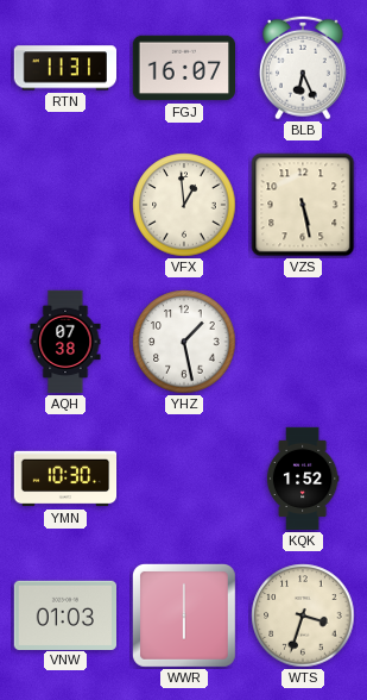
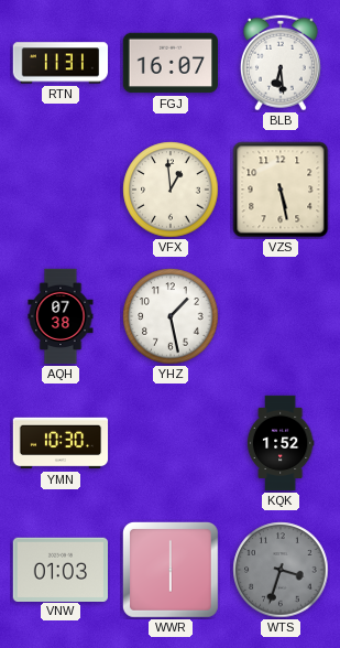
BLB: 6:26 -> 6:29 (281, 63)
WTS dial: cream -> grey (281, 570)
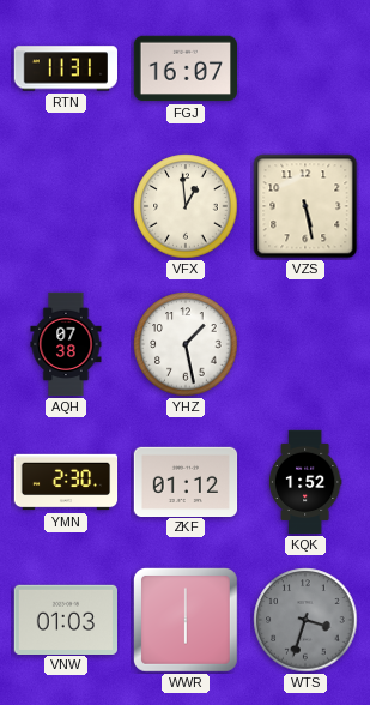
BLB: 6:29 -> none (281, 63)
YMN: 10:30 -> 2:30 (66, 482)
ZKF: none -> 01:12 (186, 481)
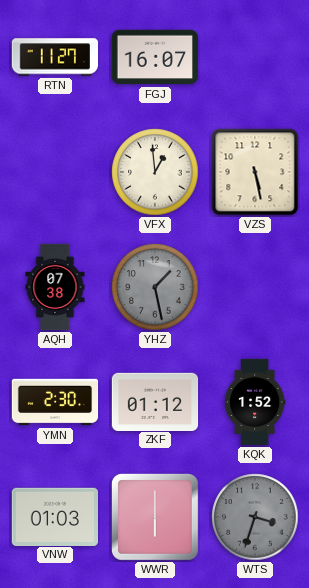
RTN: 11:31 -> 11:27 (54, 57)
YHZ dial: white -> grey (155, 287)
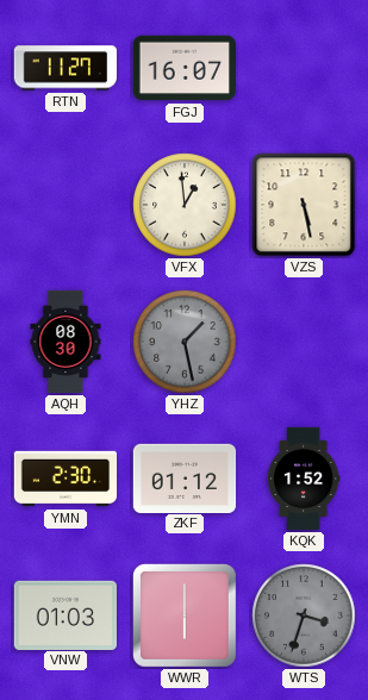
AQH: 07:38 -> 08:30 (66, 342)
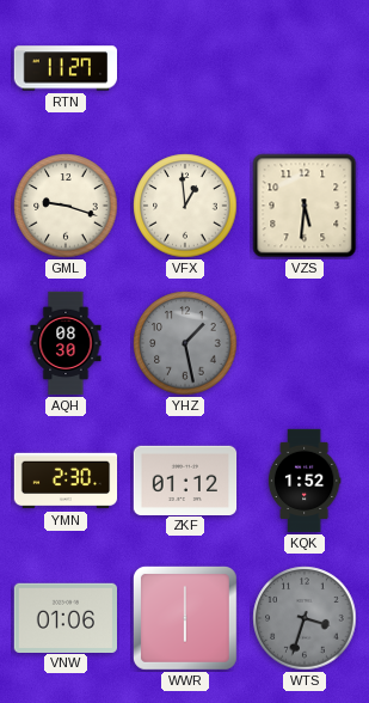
FGJ: 16:07 -> none (183, 68)
GML: none -> 9:18 (66, 206)
VZS: 5:28 -> 5:31 (305, 206)
VNW: 01:03 -> 01:06 (64, 617)
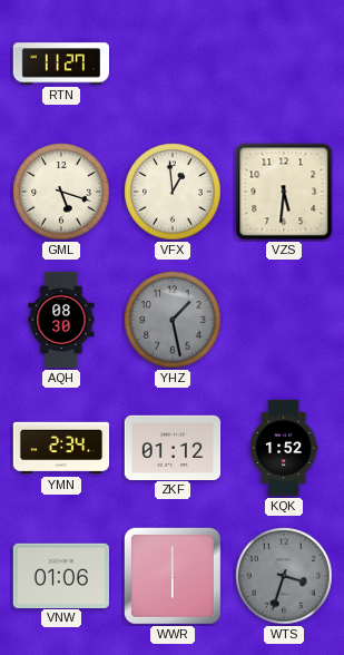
GML: 9:18 -> 5:18 (61, 192)
YMN: 2:30 -> 2:34 (61, 448)
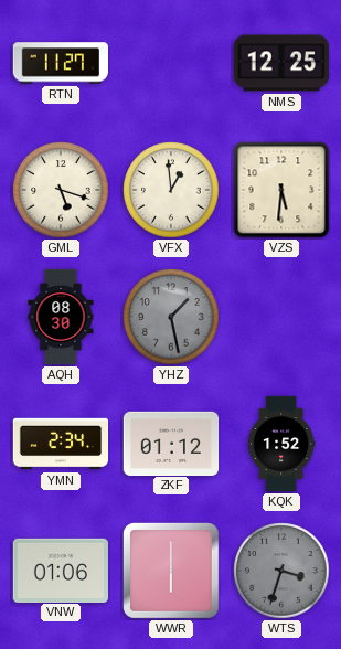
NMS: none -> 12:25 (280, 63)
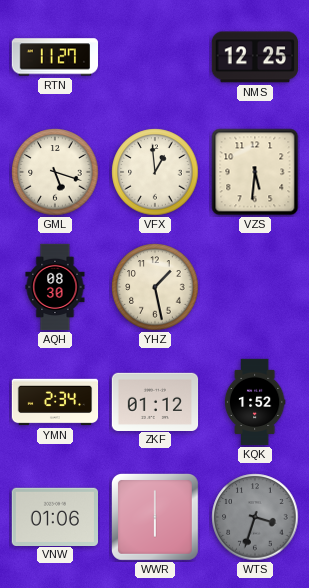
YHZ dial: grey -> cream (155, 287)
